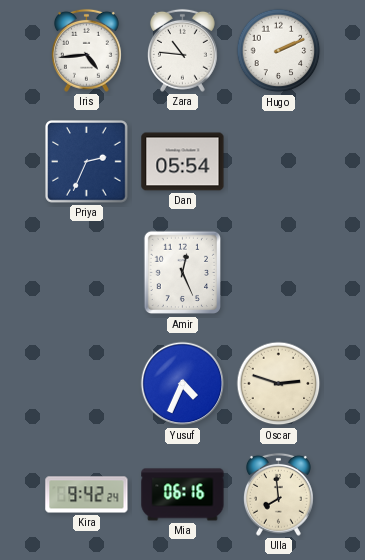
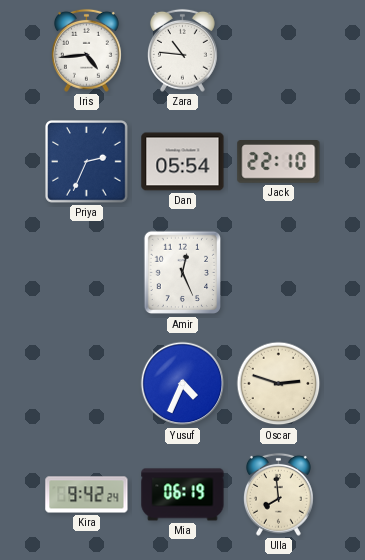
Hugo: 2:11 -> none (279, 51)
Jack: none -> 22:10 (279, 162)
Mia: 06:16 -> 06:19 (183, 495)
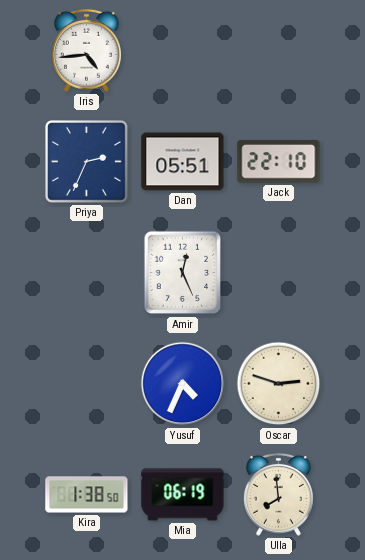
Zara: 10:46 -> none (182, 50)
Dan: 05:54 -> 05:51 (183, 162)
Kira: 9:42 -> 1:38 (87, 495)
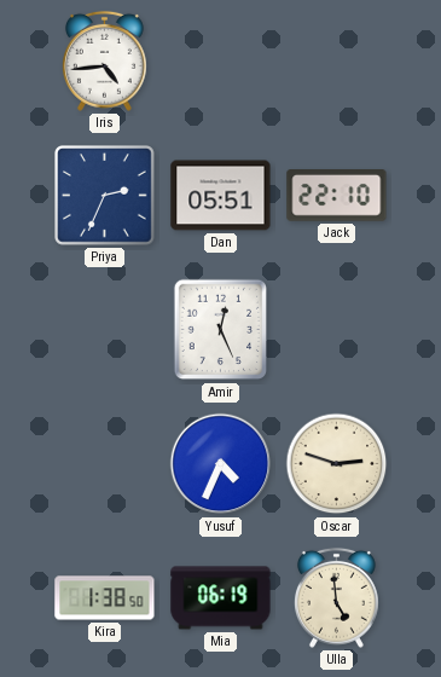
Ulla: 7:59 -> 4:59 (336, 597)
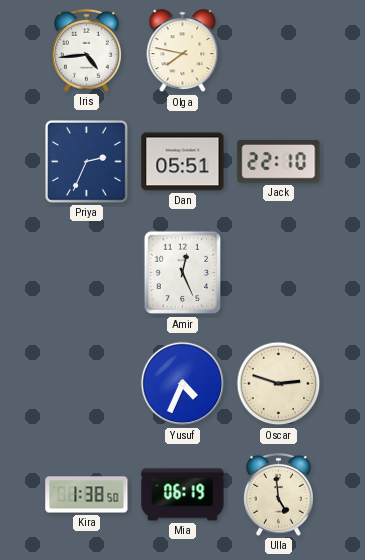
Olga: none -> 7:47 (183, 51)
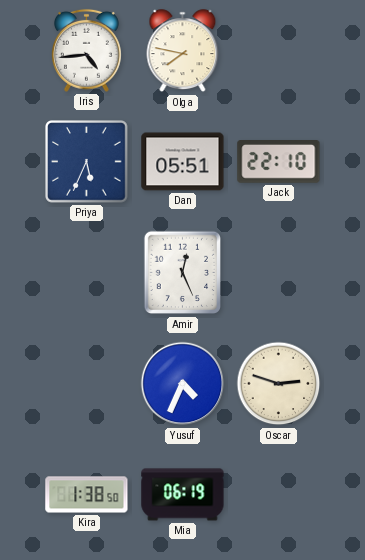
Priya: 2:34 -> 5:34 (87, 162)
Ulla: 4:59 -> none (278, 494)
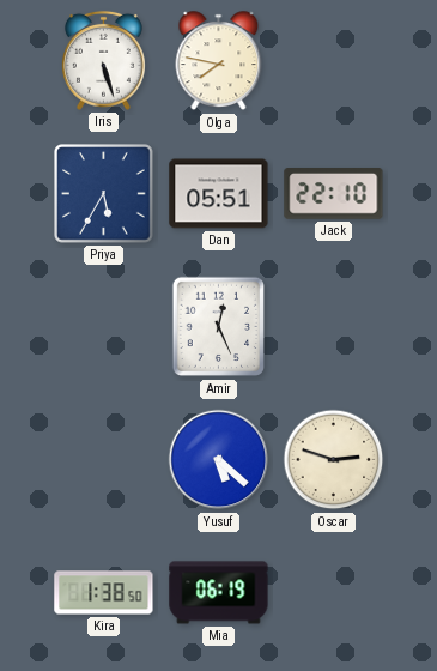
Iris: 4:44 -> 5:27 (103, 60)
Priya: 5:34 -> 5:35 (104, 194)
Yusuf: 4:34 -> 5:22 (219, 460)
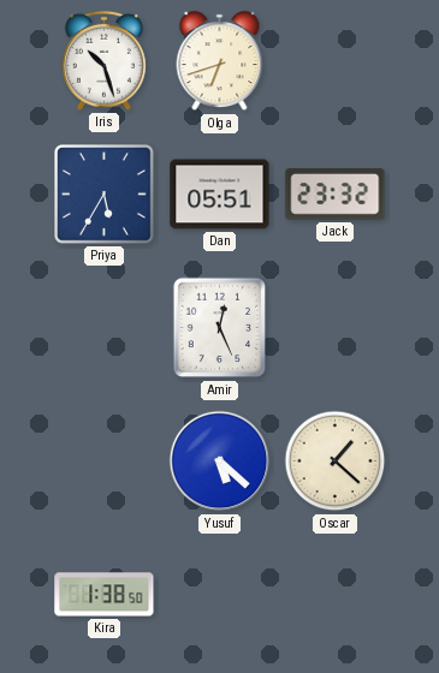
Iris: 5:27 -> 10:27 (103, 60)
Olga: 7:47 -> 6:42 (220, 61)
Jack: 22:10 -> 23:32 (336, 195)
Oscar: 2:48 -> 1:22 (336, 461)
Mia: 06:19 -> none (219, 593)
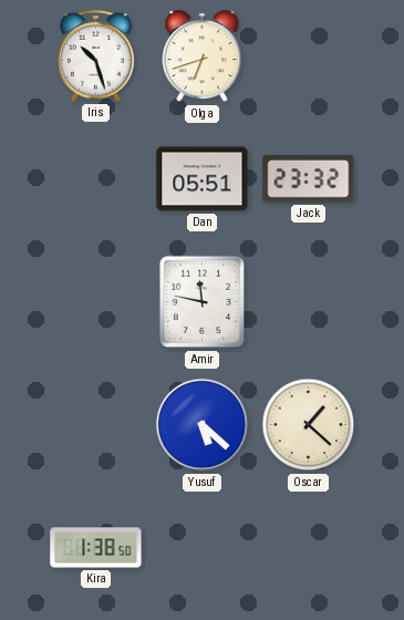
Priya: 5:35 -> none (105, 195)
Amir: 12:26 -> 11:47 (201, 302)
